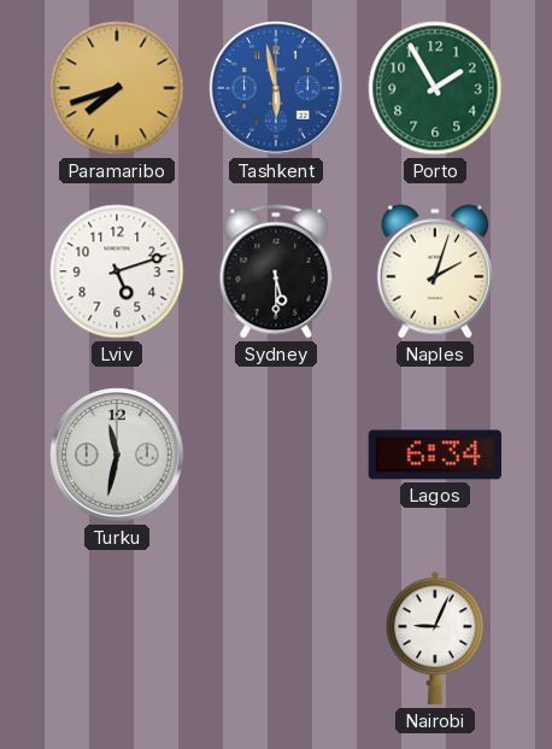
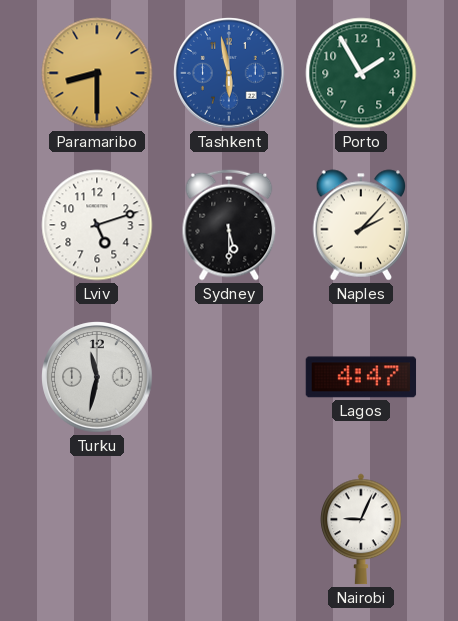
Paramaribo: 7:42 -> 8:30 (97, 73)
Naples: 2:03 -> 2:07 (361, 225)
Lagos: 6:34 -> 4:47 (361, 377)
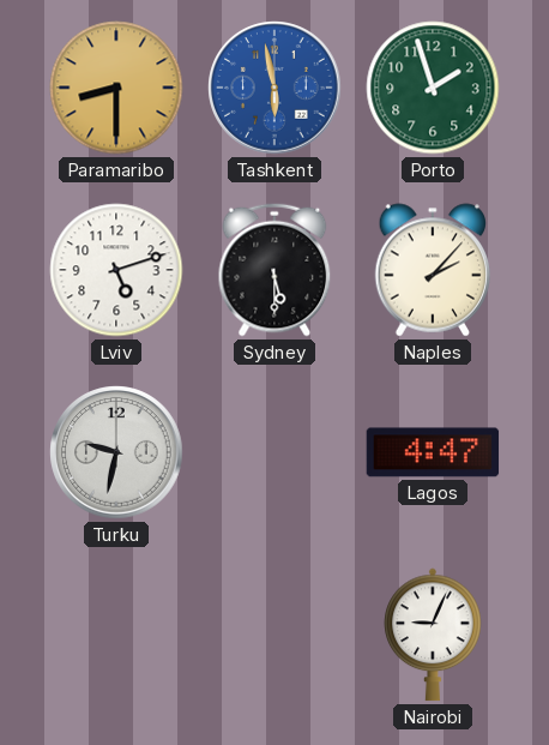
Porto: 1:55 -> 1:57 (433, 88)
Turku: 11:32 -> 9:32 (116, 452)
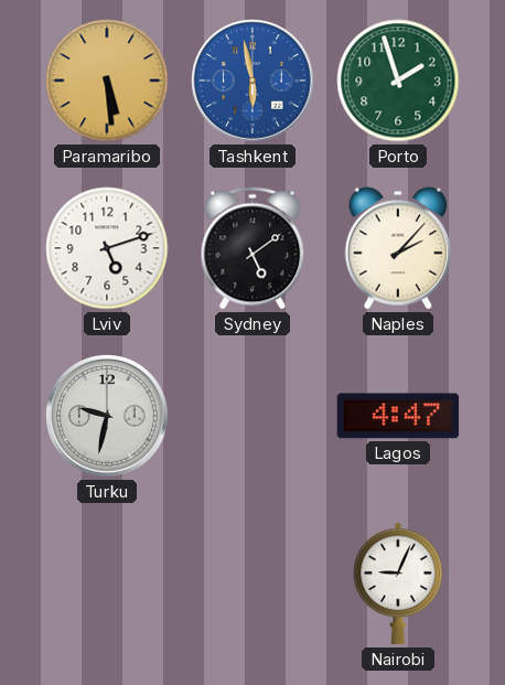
Paramaribo: 8:30 -> 5:29 (107, 81)
Sydney: 5:30 -> 5:09 (253, 248)
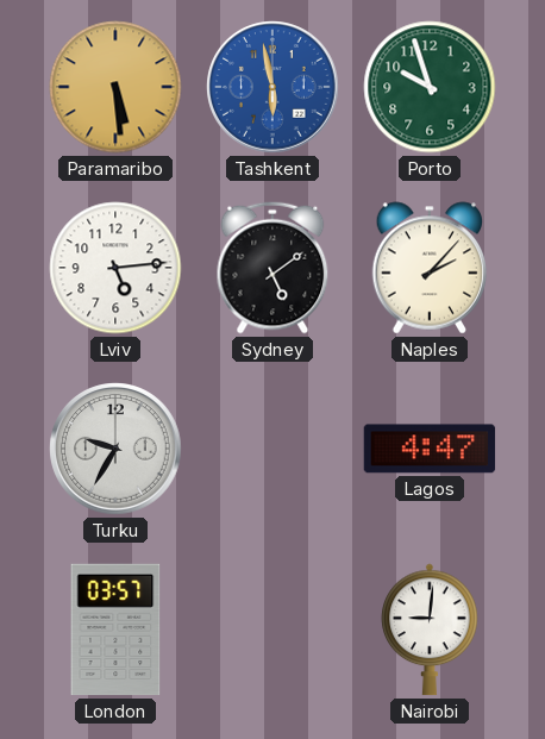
Porto: 1:57 -> 9:57 (430, 87)
Lviv: 5:12 -> 5:14 (115, 268)
Turku: 9:32 -> 9:35 (115, 449)
London: none -> 03:57 (115, 630)
Nairobi: 9:04 -> 9:01 (430, 630)
